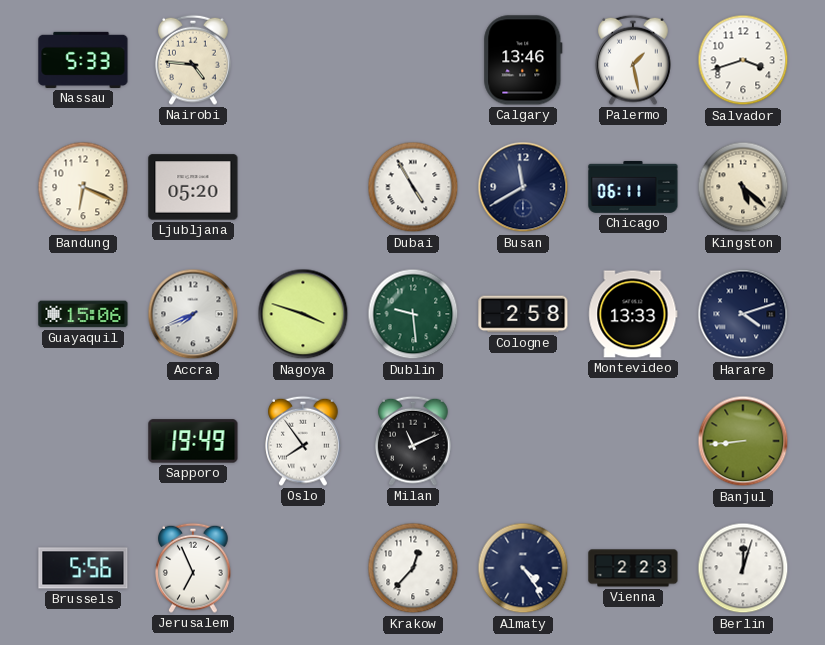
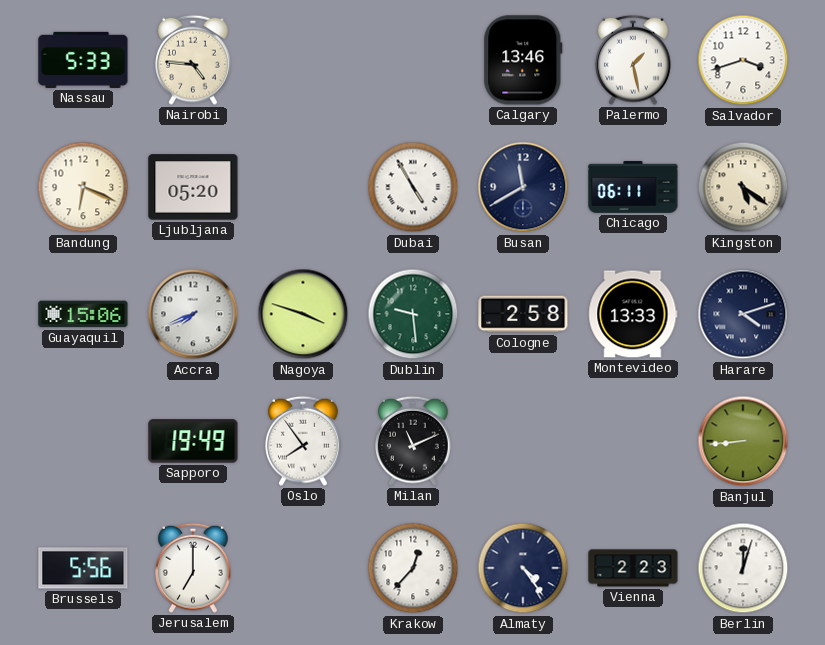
Kingston: 5:22 -> 5:21 (743, 187)
Jerusalem: 6:56 -> 7:00 (193, 568)
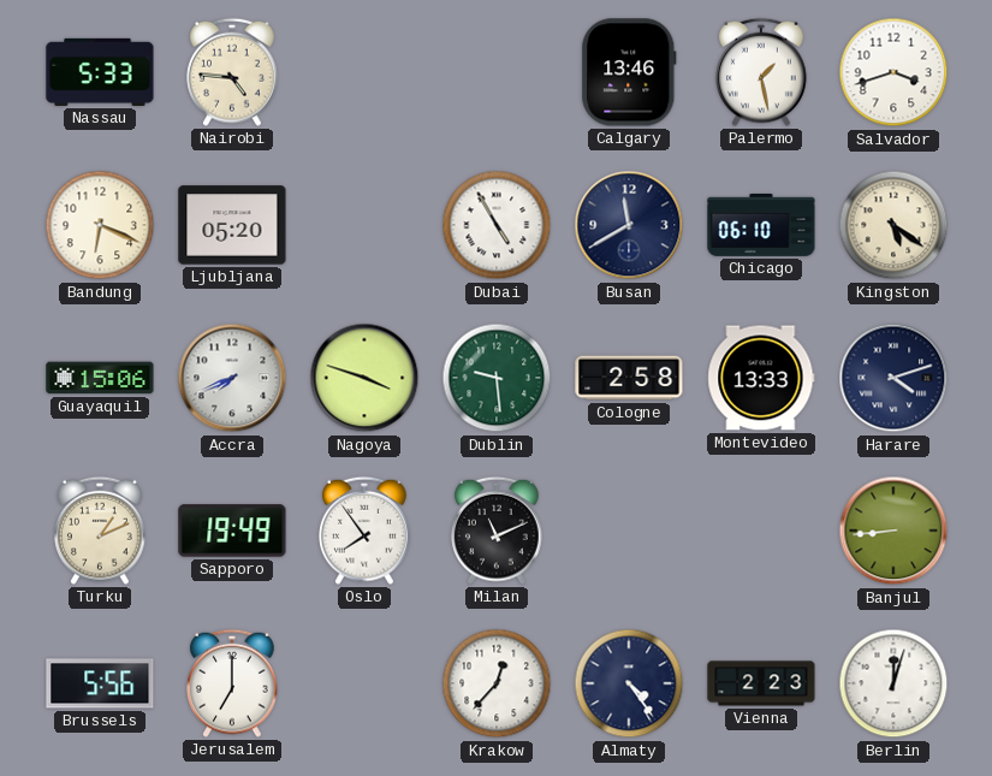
Chicago: 06:11 -> 06:10 (761, 225)
Turku: none -> 1:11 (100, 531)
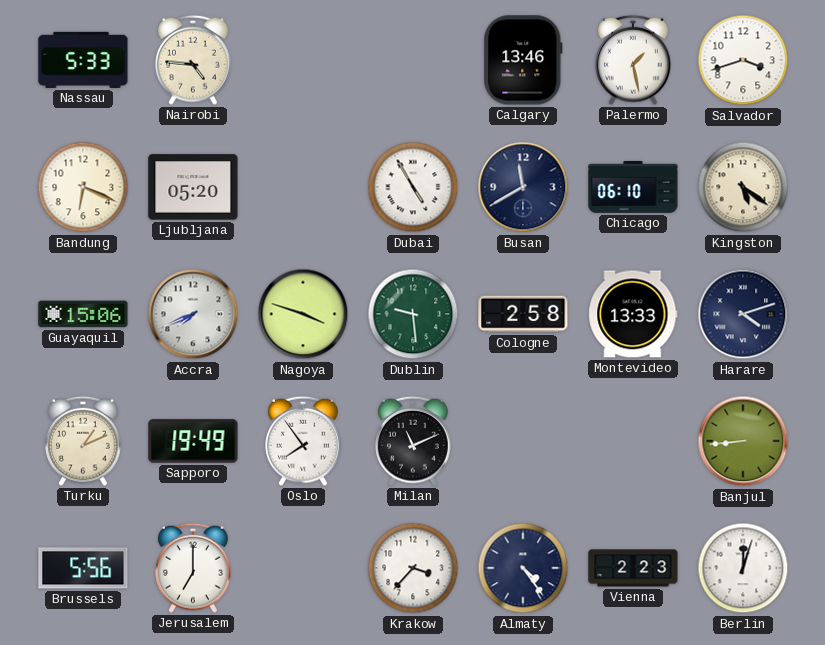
Krakow: 12:37 -> 3:37 (413, 568)
